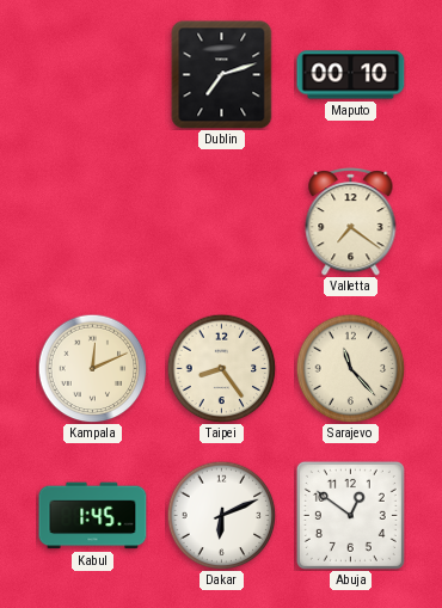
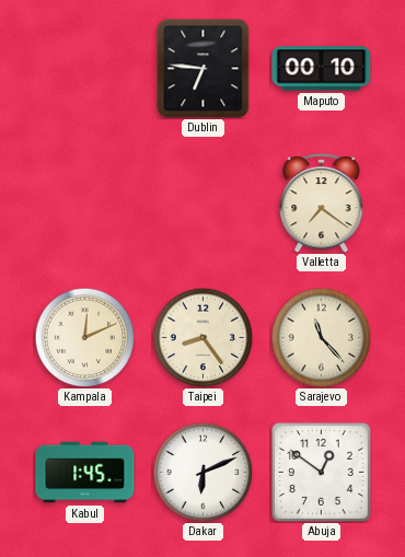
Dublin: 7:12 -> 6:46 (204, 69)
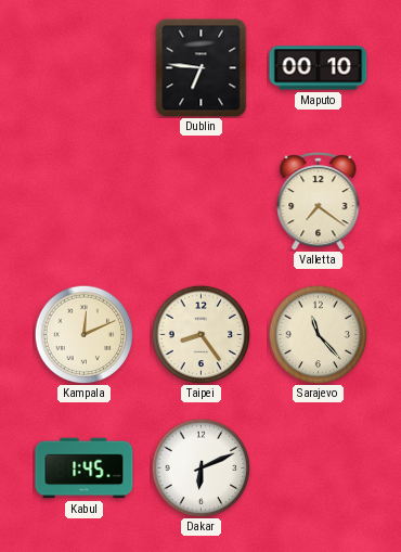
Abuja: 12:51 -> none (321, 472)
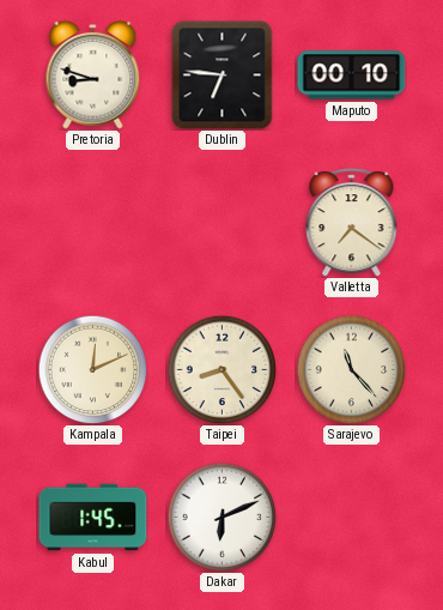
Pretoria: none -> 8:48 (93, 76)
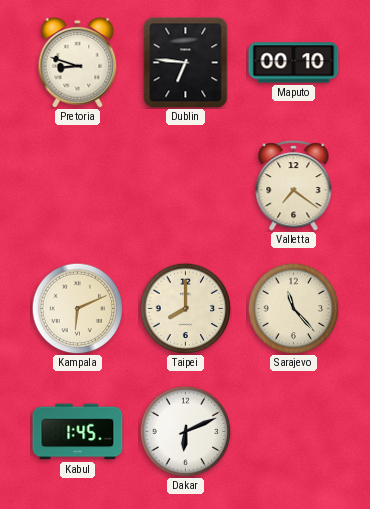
Kampala: 12:11 -> 6:11 (77, 308)
Taipei: 8:24 -> 8:00 (185, 308)
